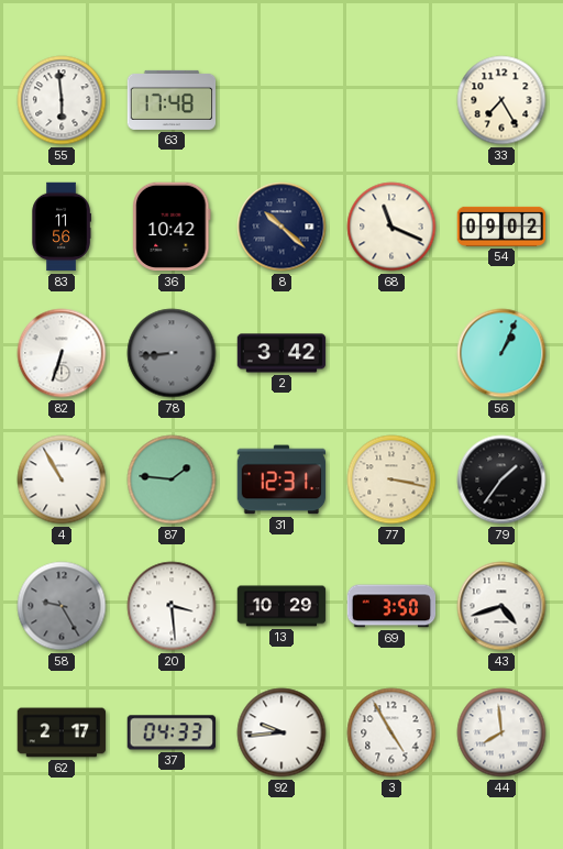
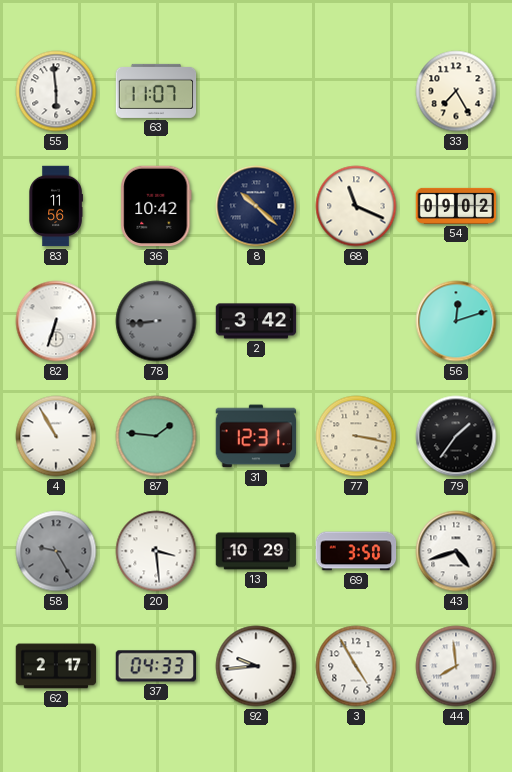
63: 17:48 -> 11:07 (156, 91)
56: 1:04 -> 12:12 (456, 321)
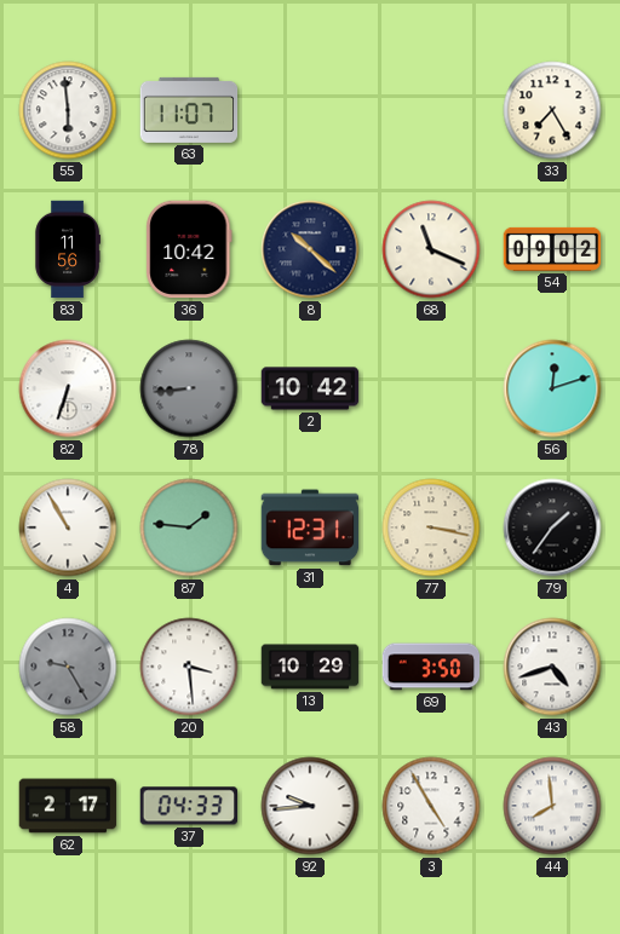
2: 3:42 -> 10:42 (310, 388)
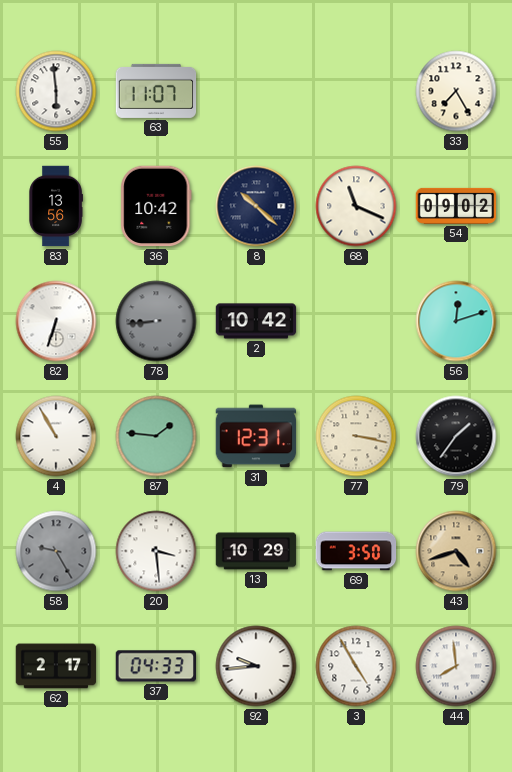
83: 11:56 -> 13:56 (56, 206)
43 dial: white -> champagne (456, 551)
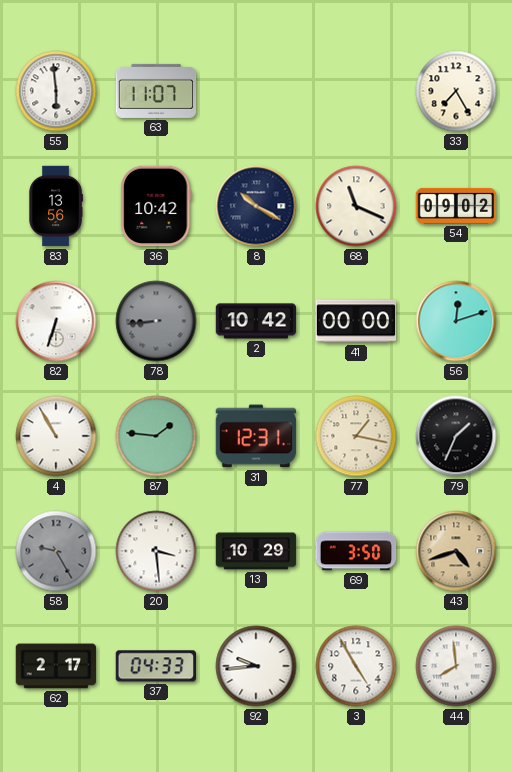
8: 10:22 -> 10:20 (256, 206)
41: none -> 00:00 (356, 321)
77: 3:17 -> 1:17 (356, 436)
79: 1:36 -> 1:34 (456, 436)
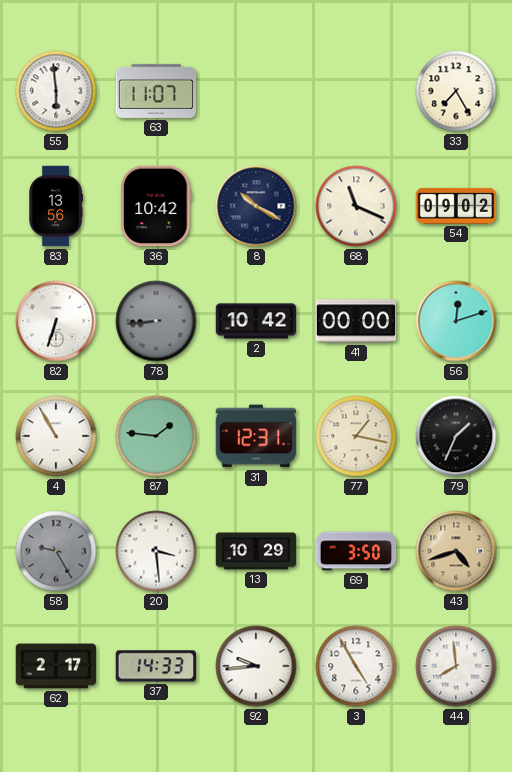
37: 04:33 -> 14:33 (155, 666)
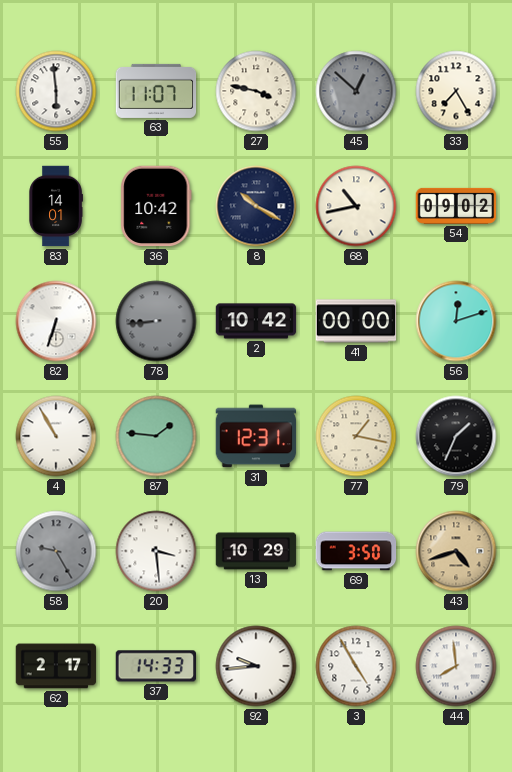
27: none -> 3:47 (256, 91)
45: none -> 12:52 (356, 91)
83: 13:56 -> 14:01 (56, 206)
68: 11:19 -> 10:43 (356, 206)
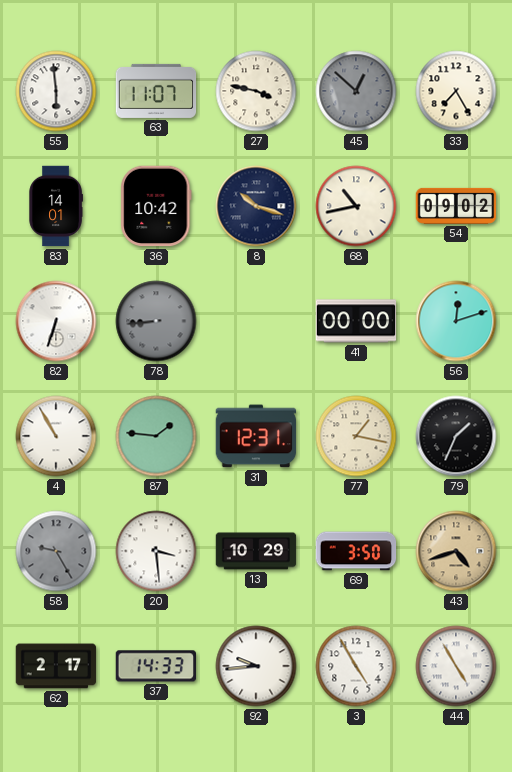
8: 10:20 -> 10:18 (256, 206)
2: 10:42 -> none (256, 321)
44: 7:59 -> 4:55 (456, 666)
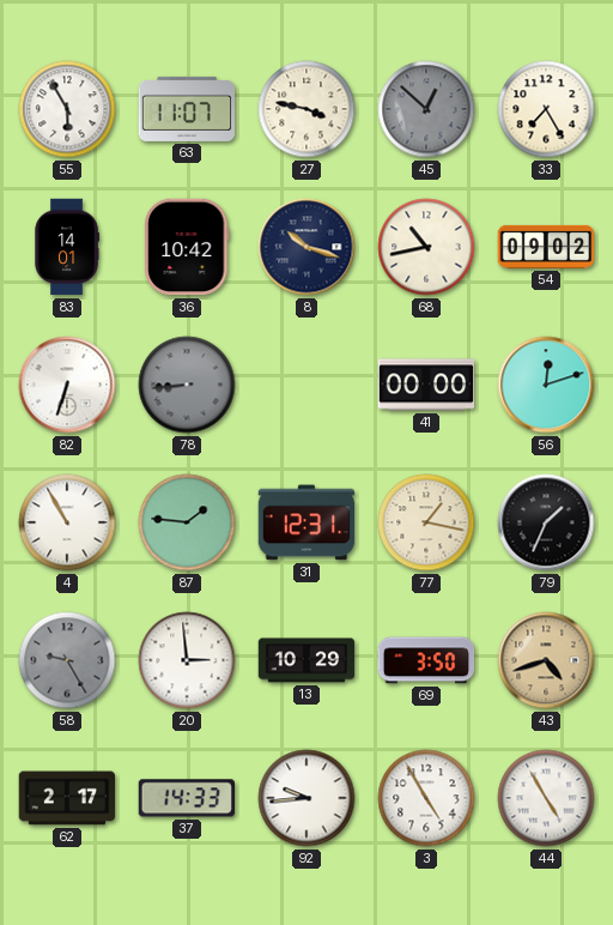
55: 5:59 -> 5:55 (67, 109)
20: 3:29 -> 2:59 (187, 660)
